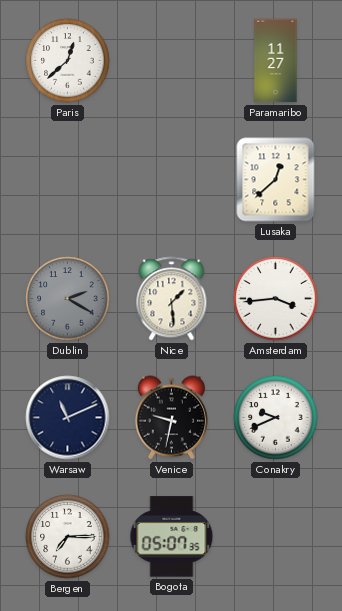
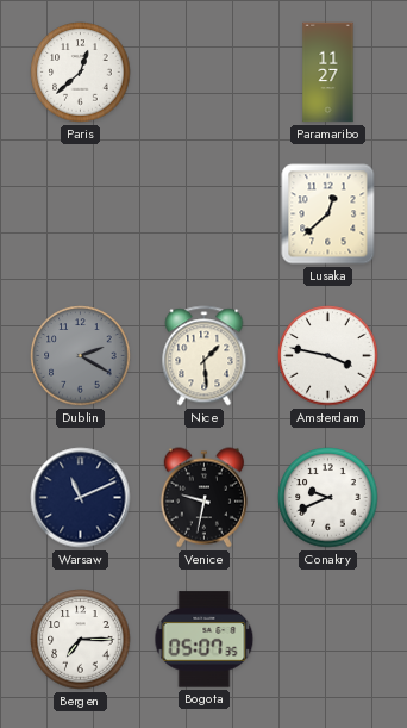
Amsterdam: 3:44 -> 3:47 (328, 356)
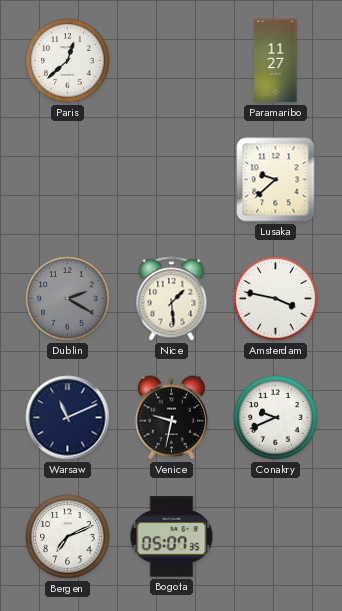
Lusaka: 12:38 -> 9:38 (276, 180)
Bergen: 7:15 -> 7:11 (68, 537)
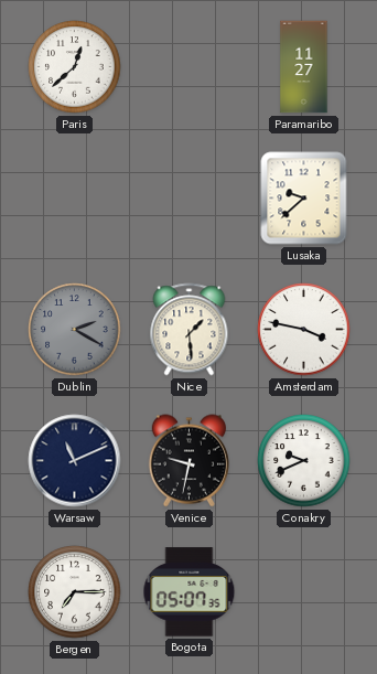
Bergen: 7:11 -> 7:15 (75, 592)
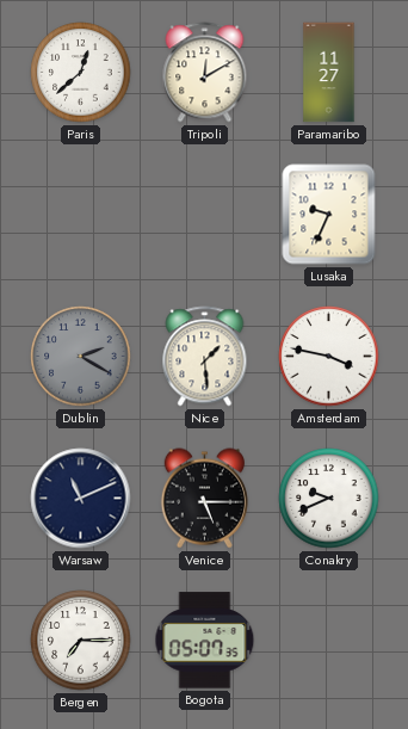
Tripoli: none -> 12:10 (205, 73)
Lusaka: 9:38 -> 9:34 (329, 215)
Venice: 9:32 -> 5:15 (204, 499)
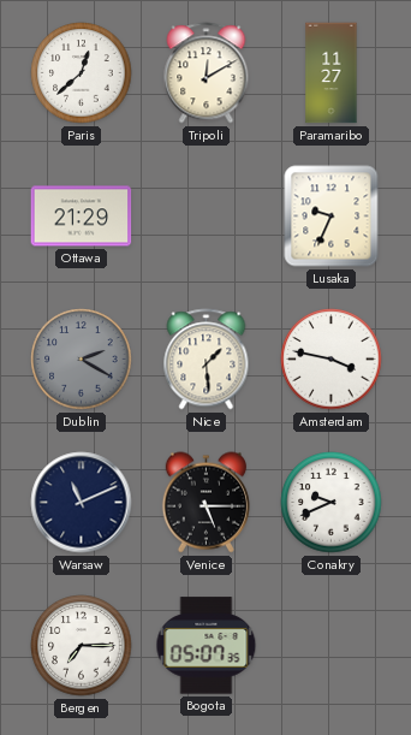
Ottawa: none -> 21:29 (82, 217)
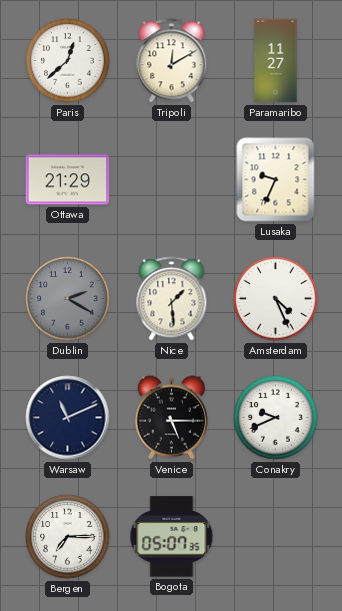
Amsterdam: 3:47 -> 4:26 (276, 299)
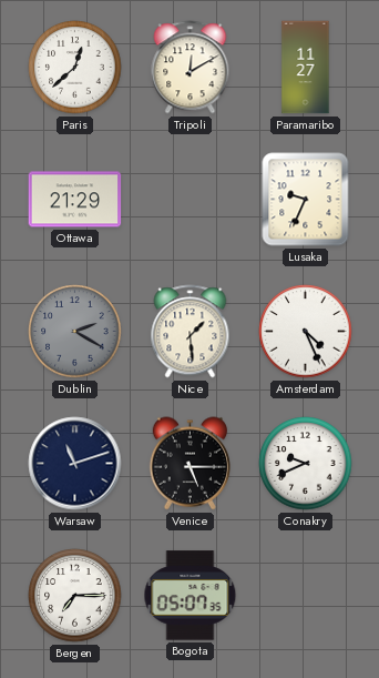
Warsaw: 11:11 -> 11:12 (75, 464)
